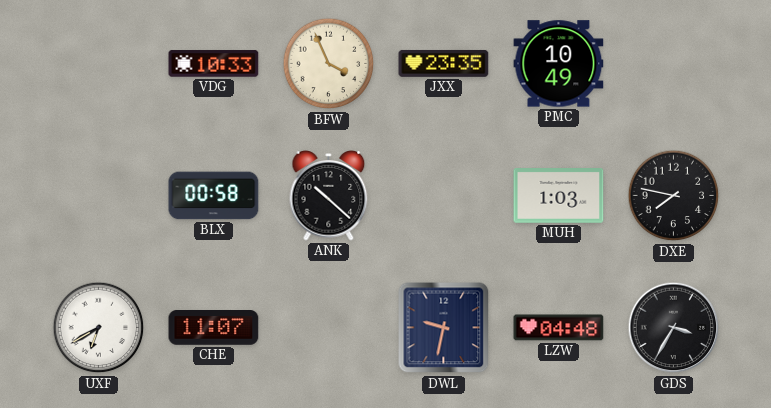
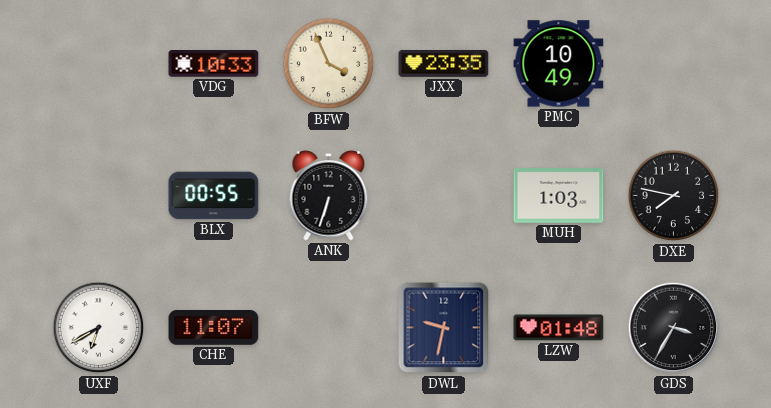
BLX: 00:58 -> 00:55 (214, 196)
ANK: 10:22 -> 6:33 (329, 196)
LZW: 04:48 -> 01:48 (559, 328)
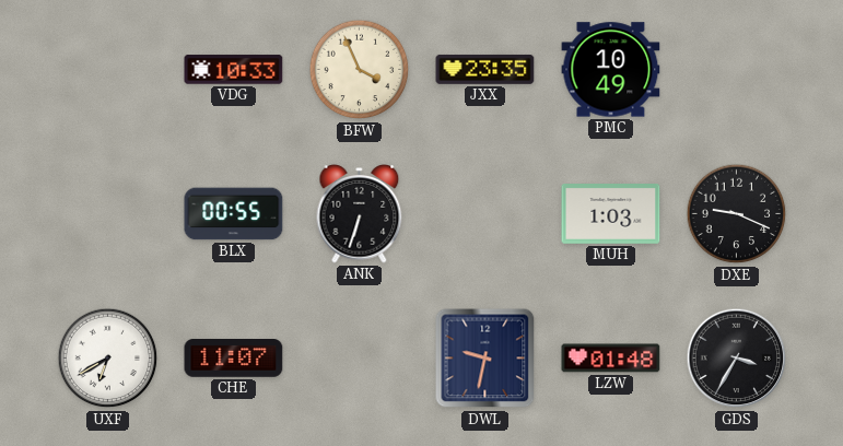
DXE: 7:47 -> 9:19 (737, 214)
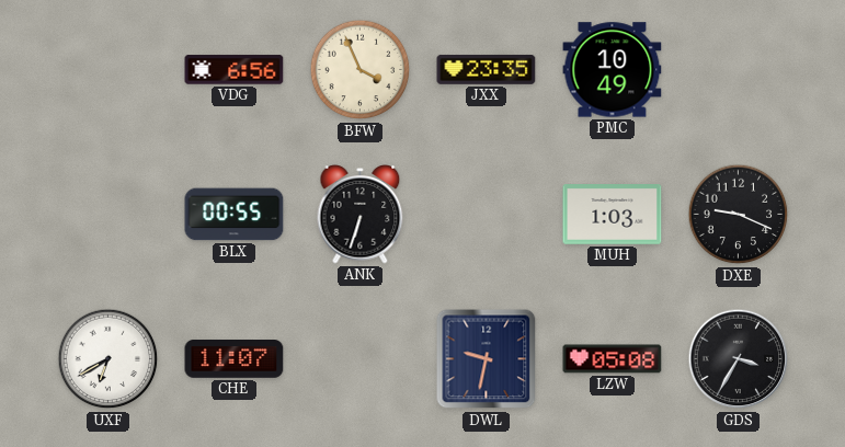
VDG: 10:33 -> 6:56 (235, 70)
LZW: 01:48 -> 05:08 (613, 359)
